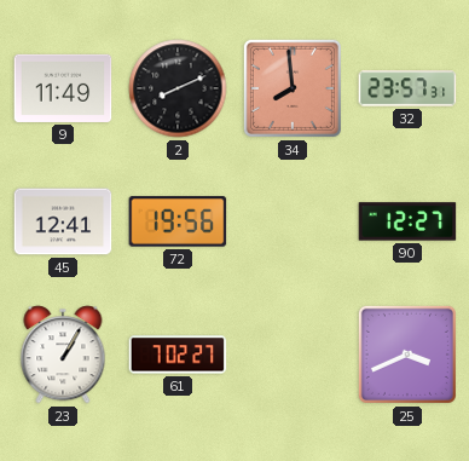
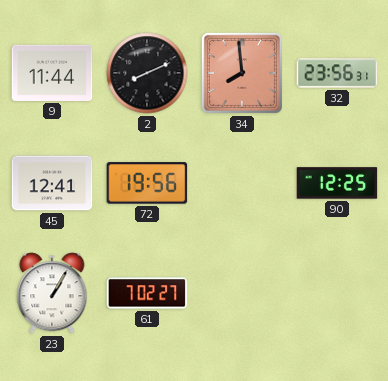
9: 11:49 -> 11:44 (52, 73)
32: 23:57 -> 23:56 (337, 73)
90: 12:27 -> 12:25 (337, 183)
25: 3:41 -> none (407, 355)
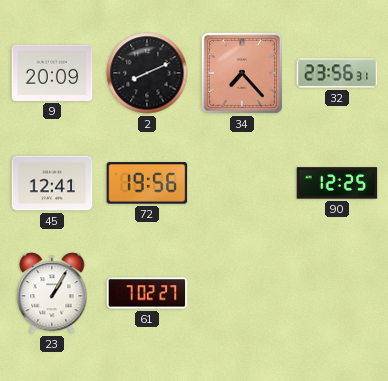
9: 11:44 -> 20:09 (52, 73)
34: 7:59 -> 7:23 (242, 73)
